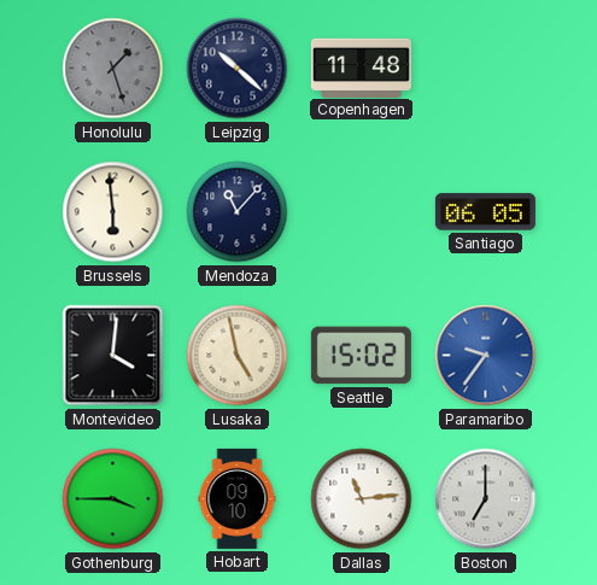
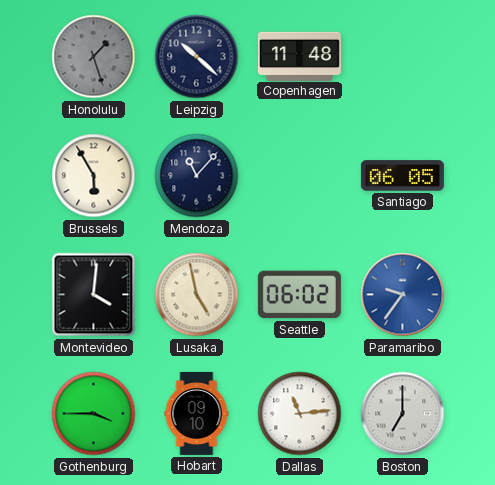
Brussels: 5:59 -> 5:55 (94, 176)
Seattle: 15:02 -> 06:02 (299, 295)
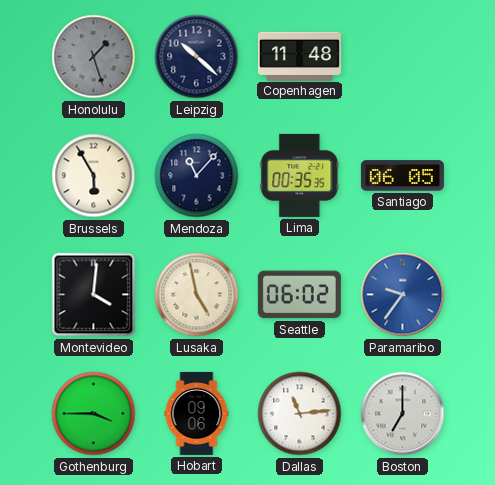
Lima: none -> 00:35 (300, 175)
Hobart: 09:10 -> 09:06 (197, 413)
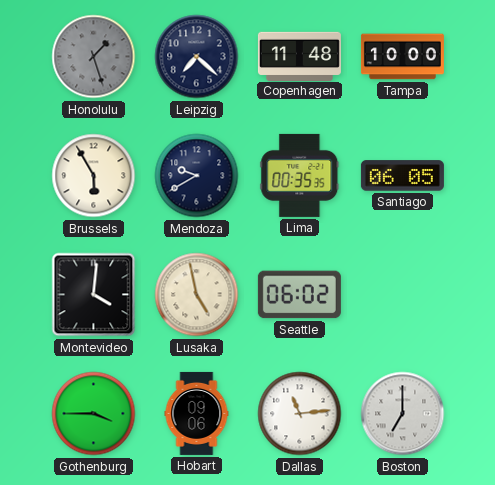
Leipzig: 10:22 -> 7:22 (197, 57)
Tampa: none -> 10:00 (402, 57)
Mendoza: 11:07 -> 9:40 (197, 176)
Paramaribo: 9:36 -> none (403, 295)
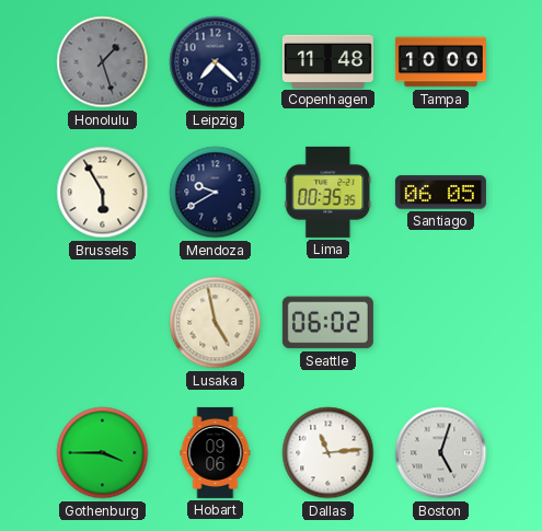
Montevideo: 4:01 -> none (94, 295)
Boston: 7:00 -> 5:03 (441, 453)
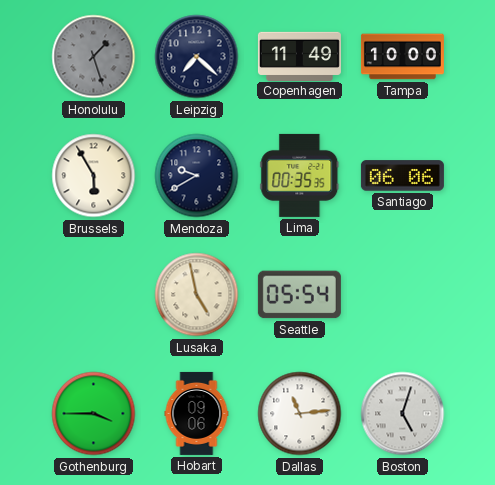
Copenhagen: 11:48 -> 11:49 (299, 56)
Santiago: 06:05 -> 06:06 (402, 176)
Seattle: 06:02 -> 05:54 (299, 295)
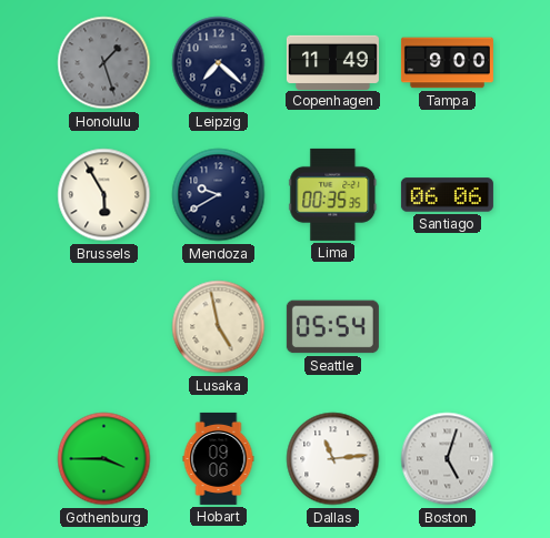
Tampa: 10:00 -> 9:00 (447, 63)
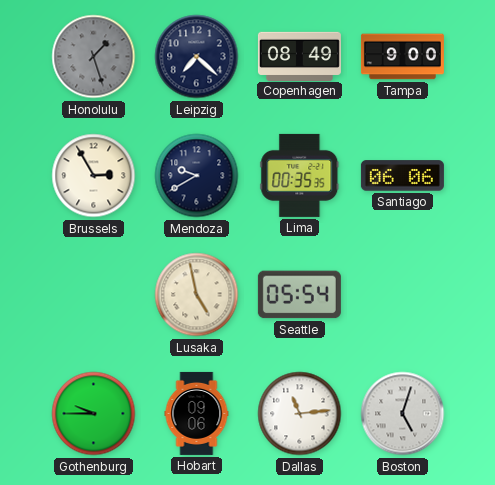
Copenhagen: 11:49 -> 08:49 (299, 56)
Brussels: 5:55 -> 2:55 (94, 176)
Gothenburg: 3:45 -> 9:45 (94, 414)
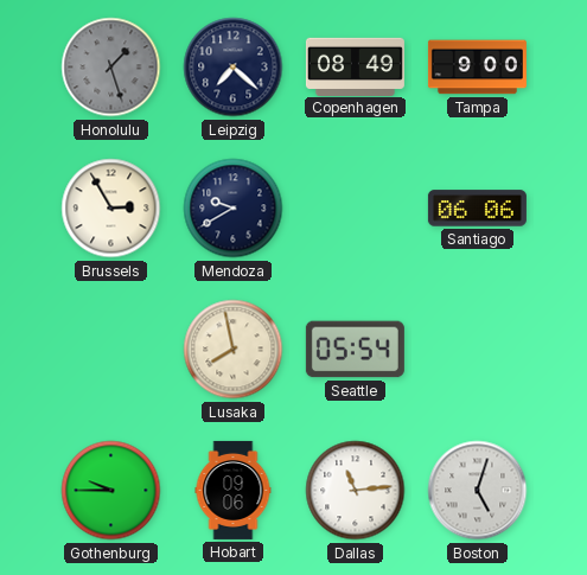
Lima: 00:35 -> none (300, 175)
Lusaka: 4:58 -> 7:58 (234, 350)
